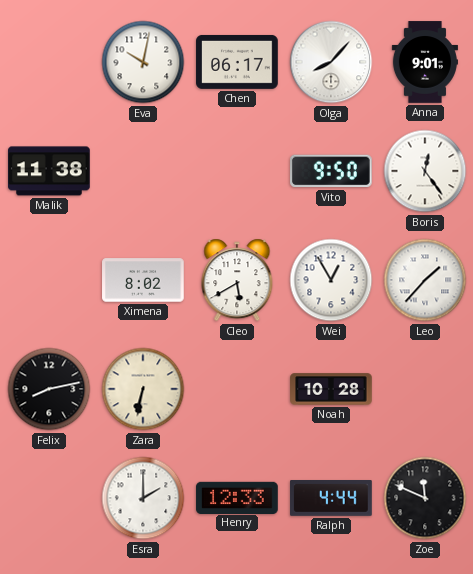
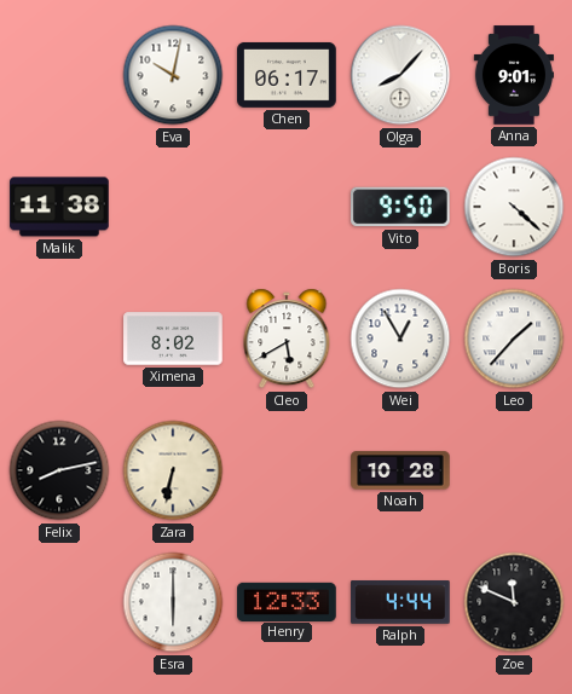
Boris: 12:24 -> 4:22 (514, 207)
Esra: 2:00 -> 6:00 (173, 602)
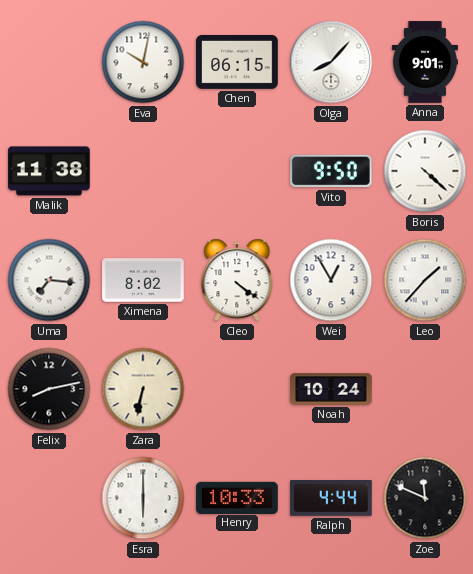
Chen: 06:17 -> 06:15 (237, 62)
Uma: none -> 7:16 (49, 280)
Cleo: 5:40 -> 4:21 (237, 280)
Noah: 10:28 -> 10:24 (331, 389)
Henry: 12:33 -> 10:33 (237, 497)
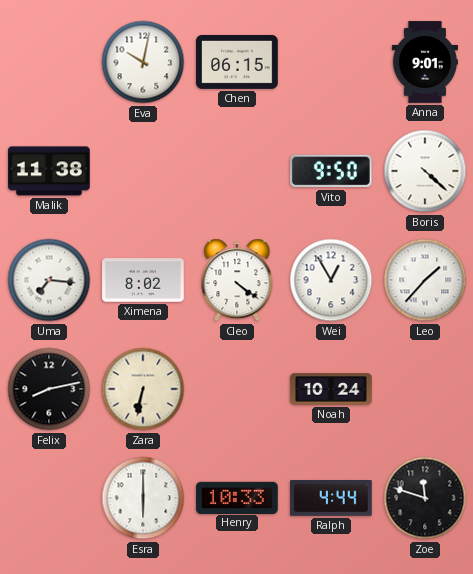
Olga: 8:07 -> none (331, 62)
Zoe: 11:49 -> 11:48 (425, 498)
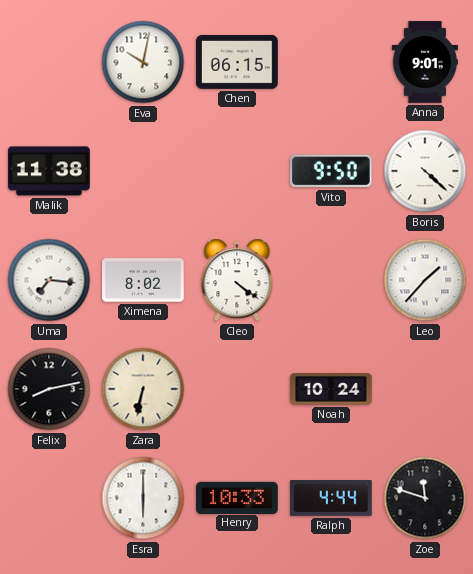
Wei: 12:55 -> none (331, 280)
